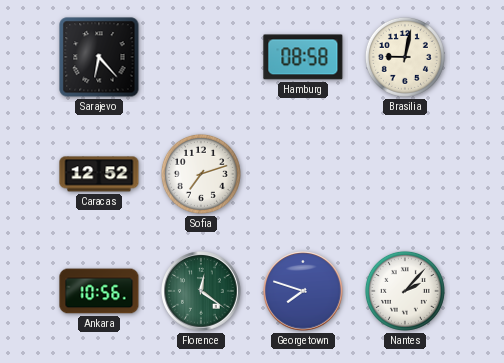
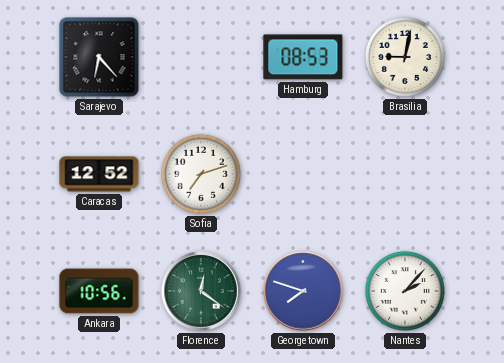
Hamburg: 08:58 -> 08:53 (303, 57)
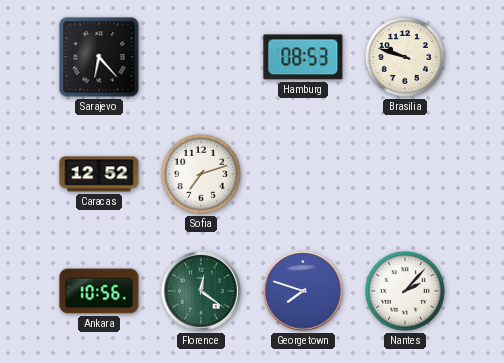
Brasilia: 9:02 -> 9:48 (405, 57)
